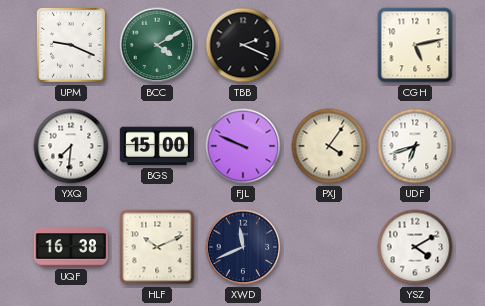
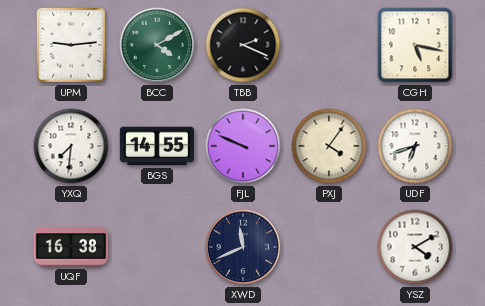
UPM: 9:19 -> 9:14 (71, 45)
CGH: 5:13 -> 5:17 (415, 45)
BGS: 15:00 -> 14:55 (156, 146)
HLF: 10:11 -> none (157, 247)
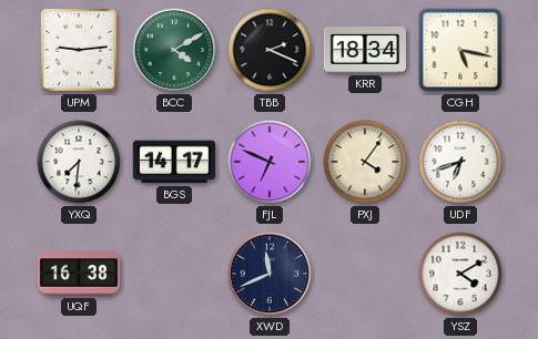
KRR: none -> 18:34 (364, 50)
BGS: 14:55 -> 14:17 (173, 162)
FJL: 9:49 -> 6:49 (270, 162)
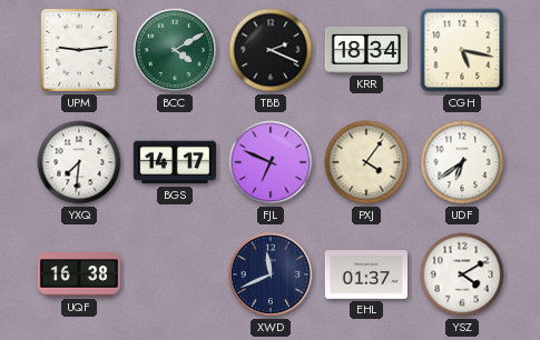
UDF: 6:42 -> 6:39 (462, 162)
EHL: none -> 01:37 (365, 276)
